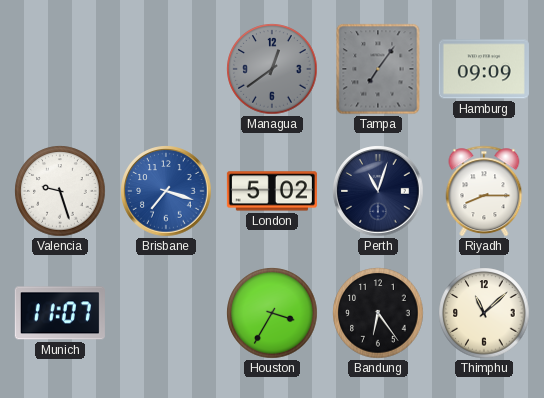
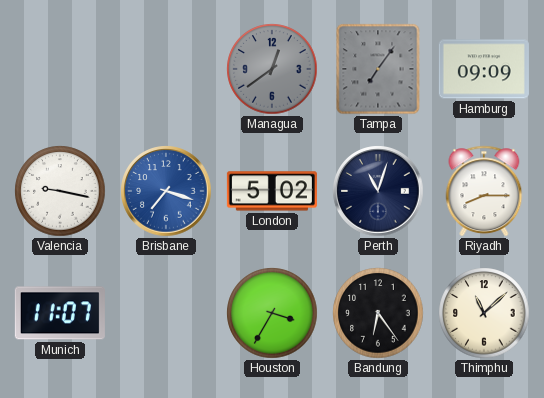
Valencia: 9:27 -> 9:17 (60, 191)
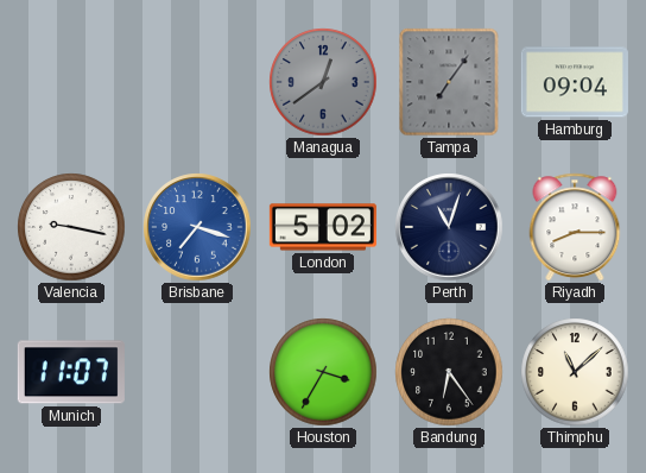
Hamburg: 09:09 -> 09:04 (575, 82)
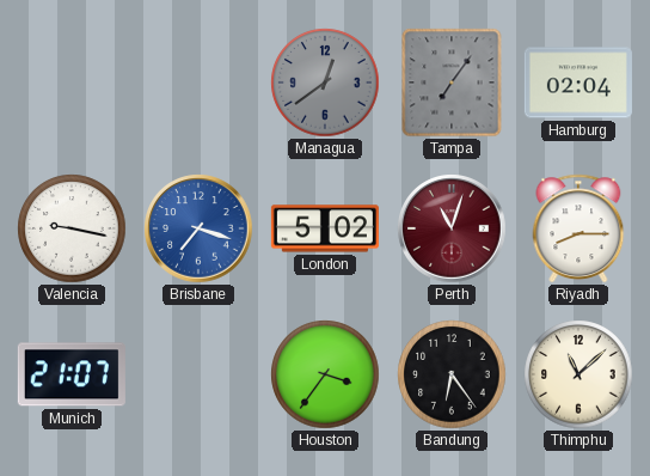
Hamburg: 09:04 -> 02:04 (578, 83)
Perth dial: navy -> burgundy (452, 228)
Munich: 11:07 -> 21:07 (72, 374)
Houston: 3:35 -> 3:36 (325, 374)
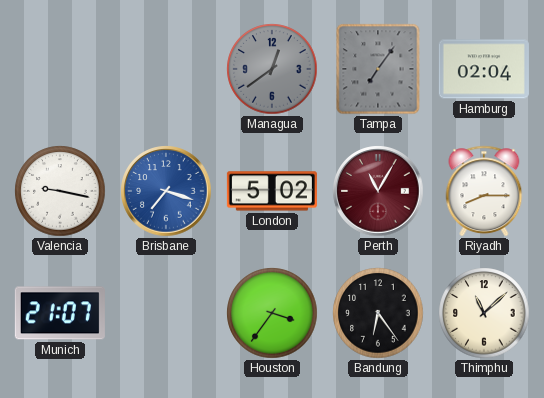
Perth: 11:03 -> 11:05 (378, 191)
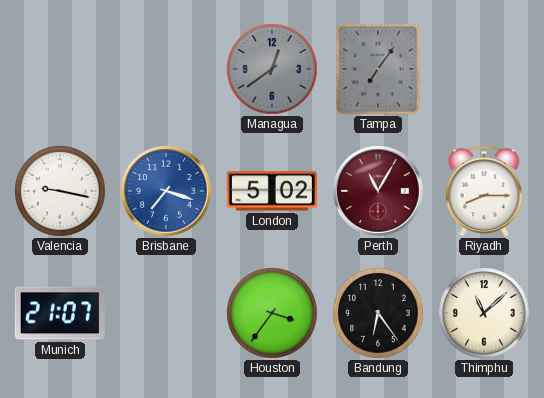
Hamburg: 02:04 -> none (484, 69)
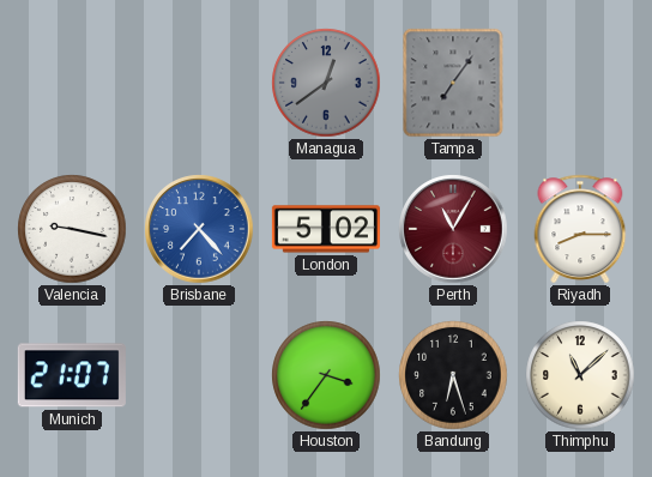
Brisbane: 7:18 -> 7:23 (199, 229)
Bandung: 6:24 -> 6:27 (453, 375)
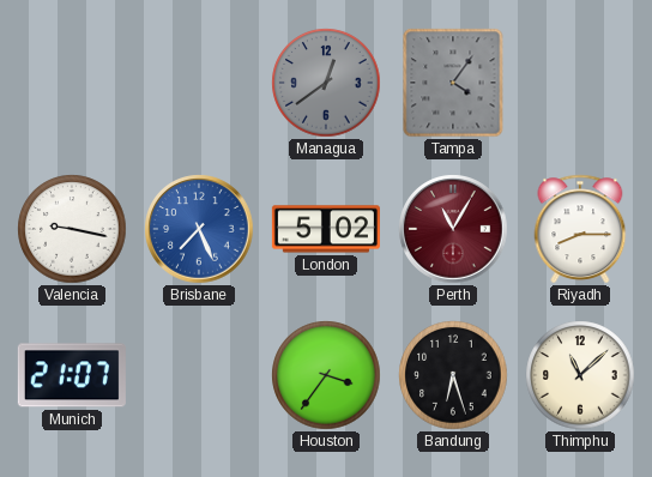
Tampa: 7:06 -> 4:06 (453, 83)
Brisbane: 7:23 -> 7:26 (199, 229)
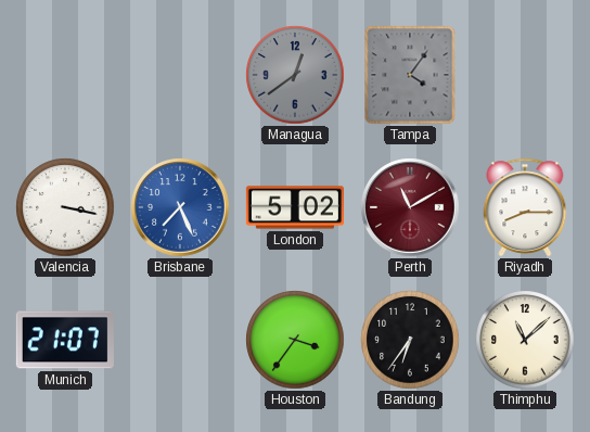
Valencia: 9:17 -> 3:17 (65, 207)
Perth: 11:05 -> 11:10 (410, 207)
Bandung: 6:27 -> 6:36 (410, 340)
